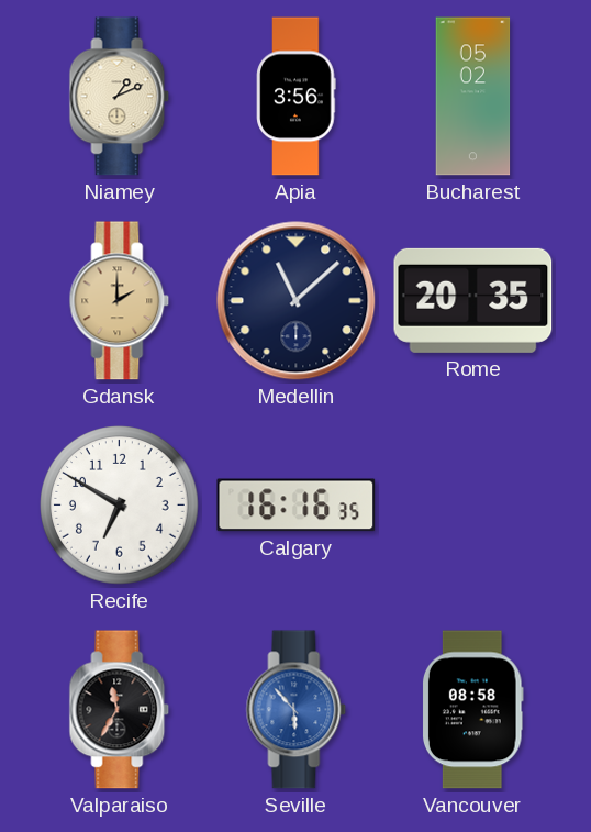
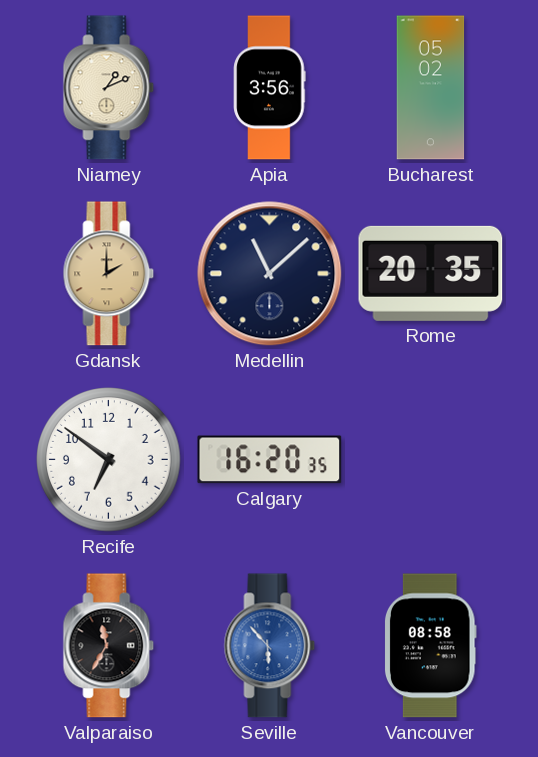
Recife: 6:50 -> 6:51 (109, 460)
Calgary: 16:16 -> 16:20 (270, 460)
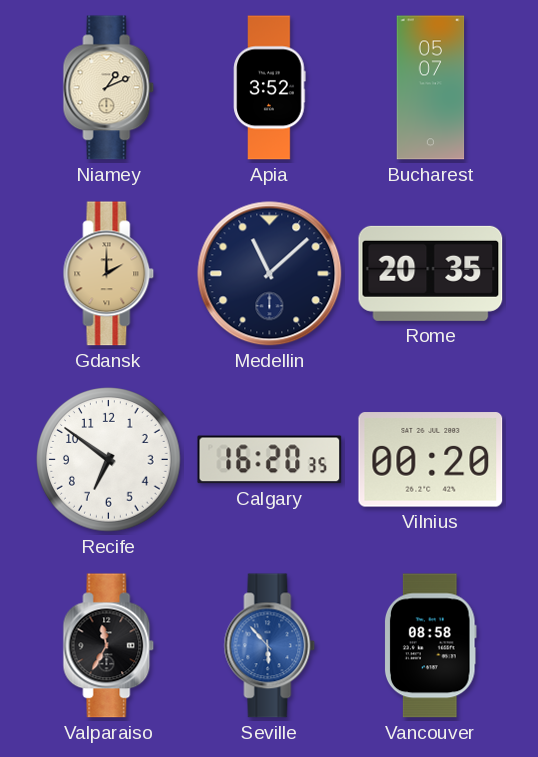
Apia: 3:56 -> 3:52 (270, 88)
Bucharest: 05:02 -> 05:07 (431, 88)
Vilnius: none -> 00:20 (431, 460)
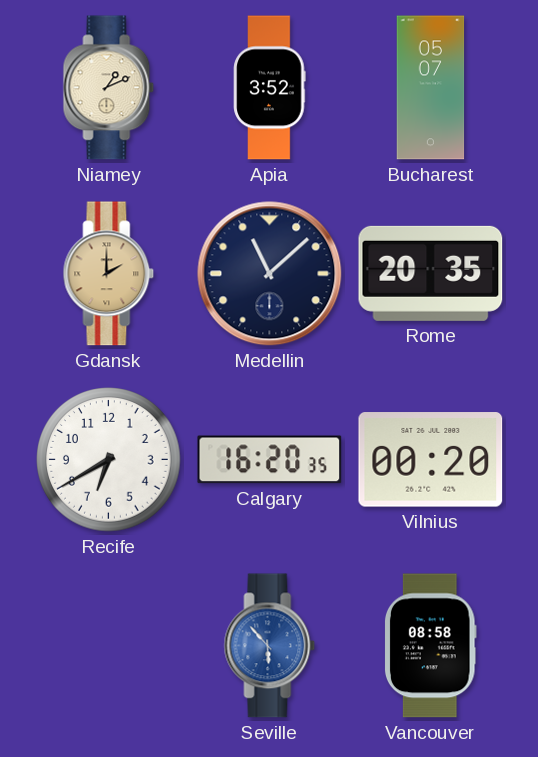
Recife: 6:51 -> 6:40 (109, 460)
Valparaiso: 11:35 -> none (109, 646)
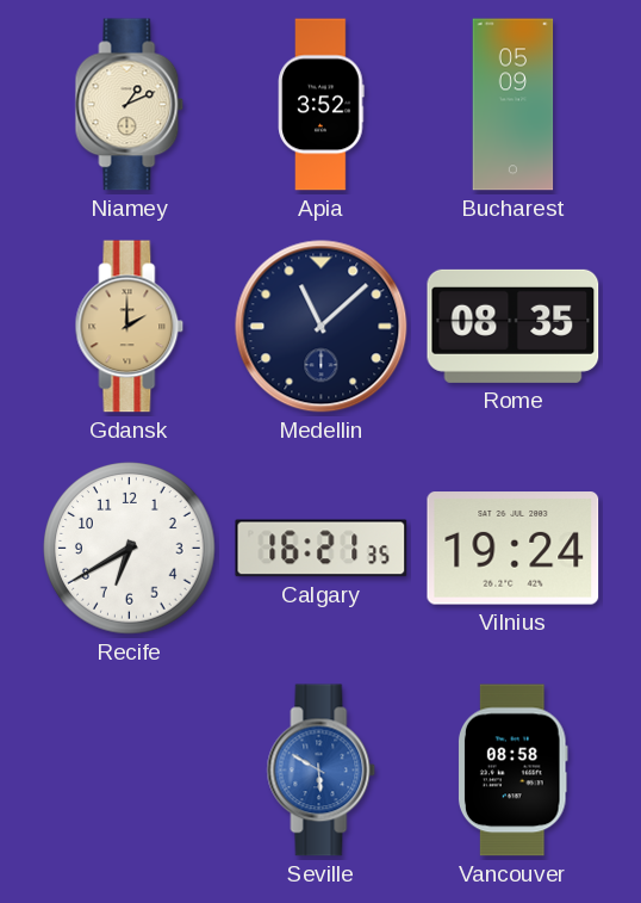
Bucharest: 05:07 -> 05:09 (514, 105)
Rome: 20:35 -> 08:35 (514, 326)
Calgary: 16:20 -> 16:21 (322, 549)
Vilnius: 00:20 -> 19:24 (514, 549)
Seville: 5:53 -> 5:50 (322, 771)
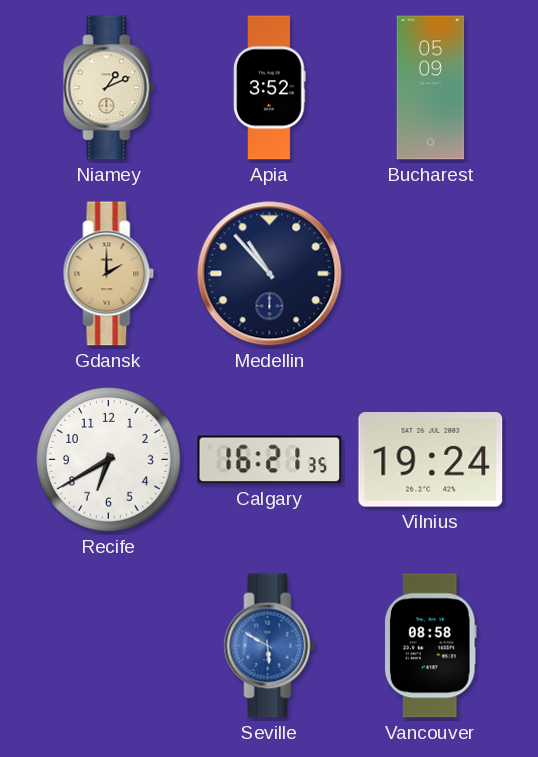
Medellin: 11:08 -> 10:53 (270, 274)
Rome: 08:35 -> none (514, 326)
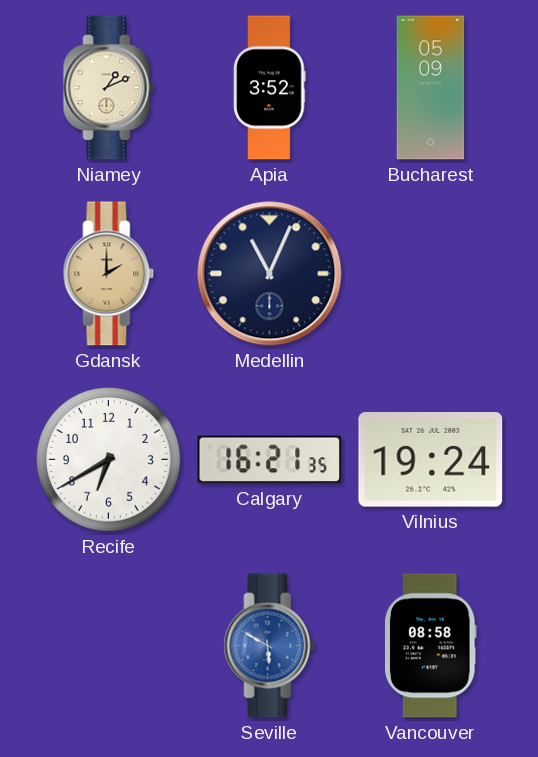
Medellin: 10:53 -> 11:04 (270, 274)
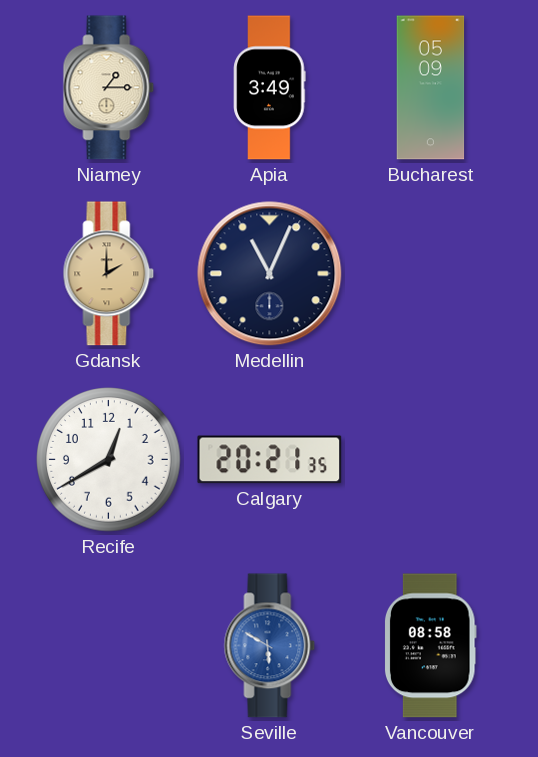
Niamey: 1:11 -> 1:15 (109, 88)
Apia: 3:52 -> 3:49 (270, 88)
Recife: 6:40 -> 12:40 (109, 460)
Calgary: 16:21 -> 20:21 (270, 460)
Vilnius: 19:24 -> none (431, 460)
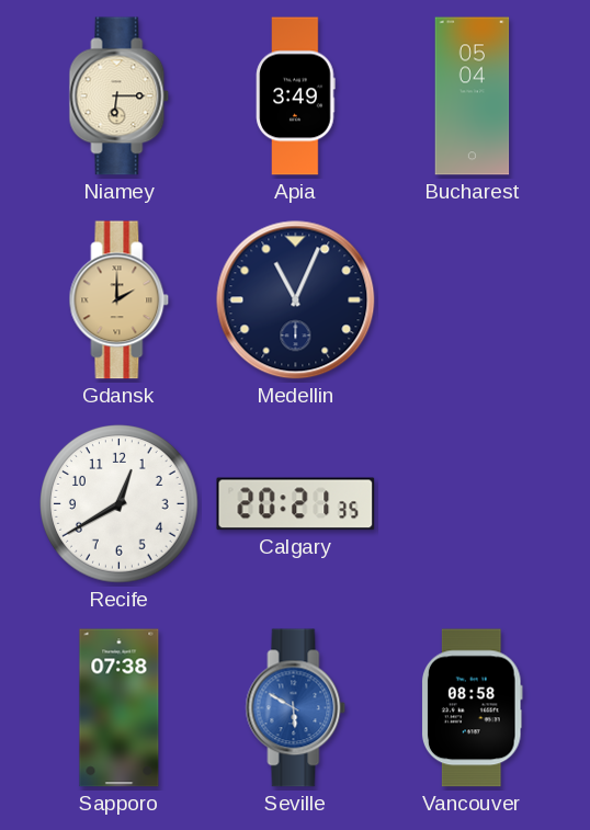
Niamey: 1:15 -> 6:15 (120, 96)
Bucharest: 05:09 -> 05:04 (473, 96)
Sapporo: none -> 07:38 (120, 708)
